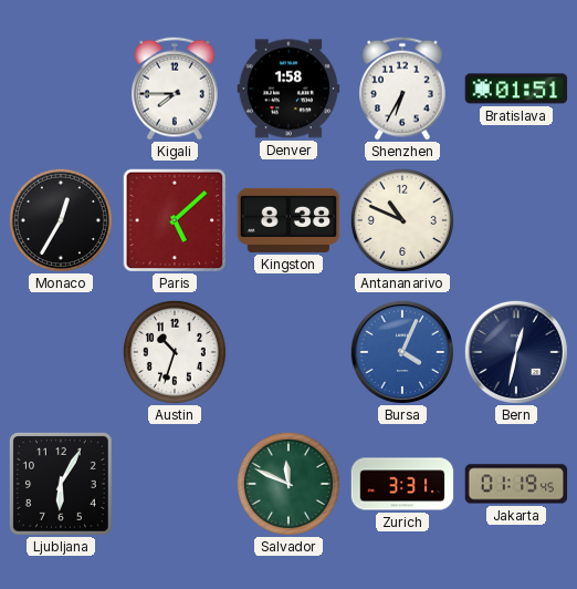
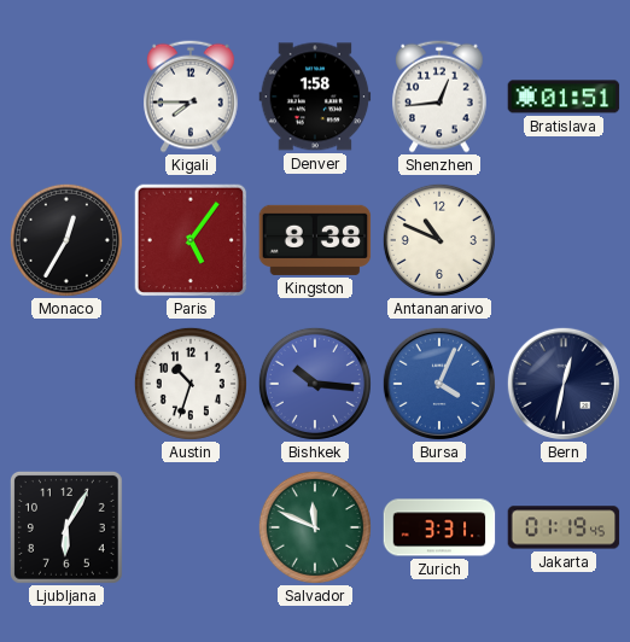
Shenzhen: 6:35 -> 12:44 (439, 97)
Paris: 5:08 -> 5:06 (191, 240)
Bishkek: none -> 10:16 (315, 384)
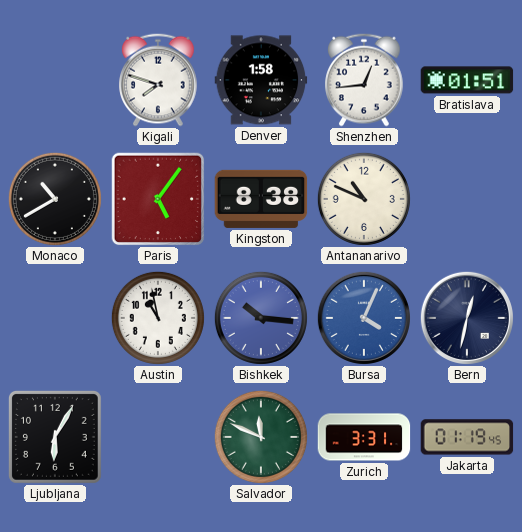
Kigali: 7:45 -> 7:48 (158, 80)
Monaco: 12:35 -> 10:40 (55, 199)
Austin: 10:33 -> 10:58 (158, 318)
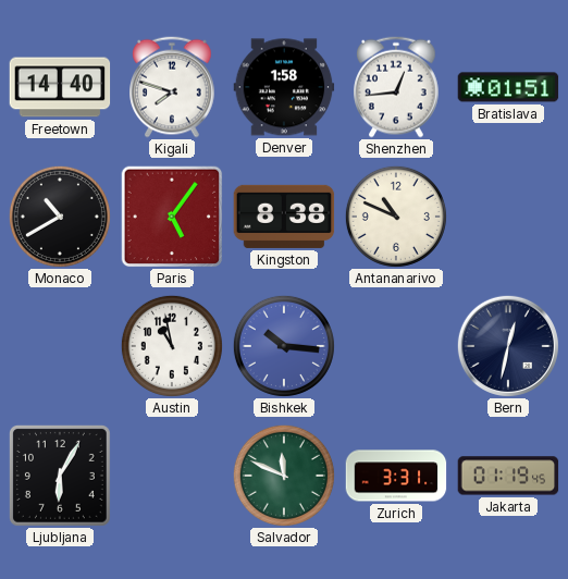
Freetown: none -> 14:40 (60, 87)
Bursa: 4:04 -> none (364, 318)
